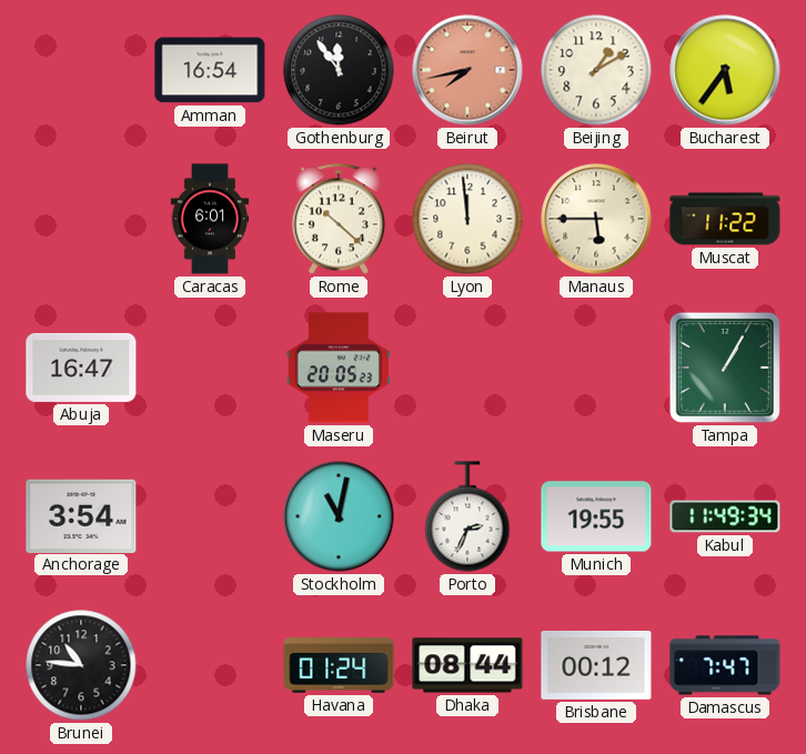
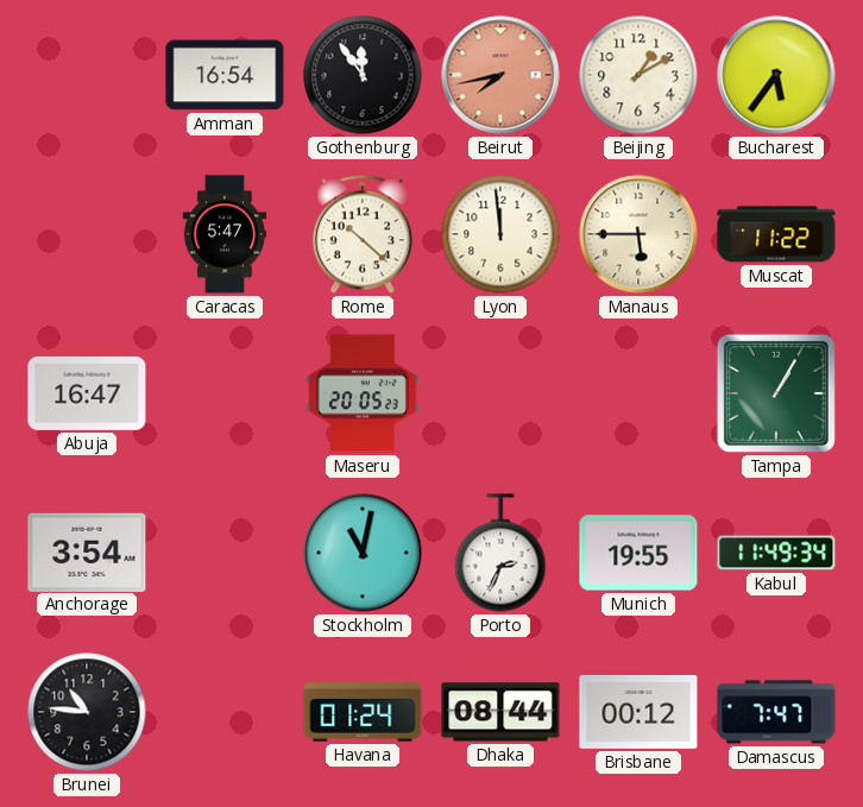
Caracas: 6:01 -> 5:47 (225, 234)
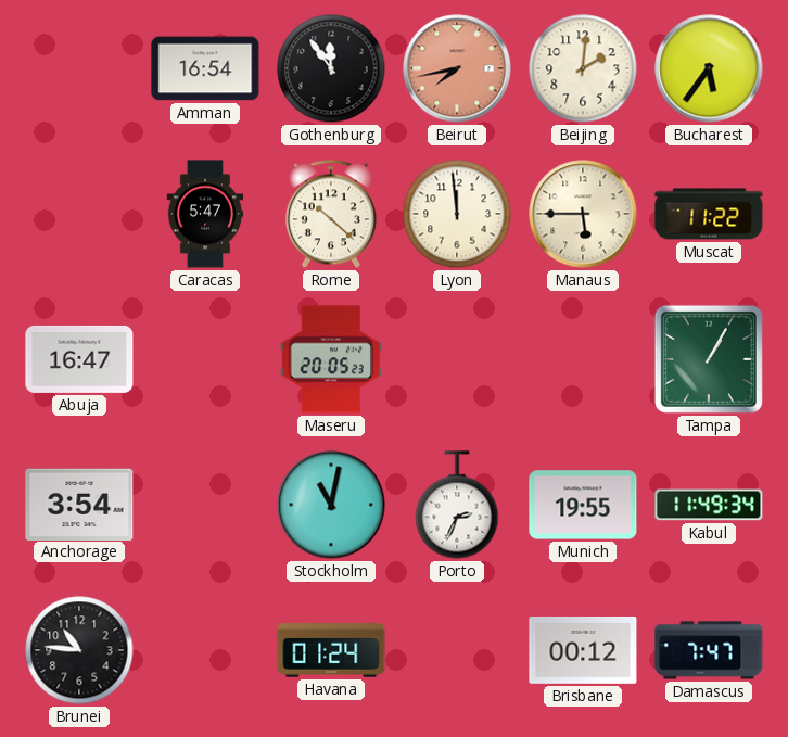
Beijing: 1:10 -> 2:01 (583, 68)
Dhaka: 08:44 -> none (500, 712)
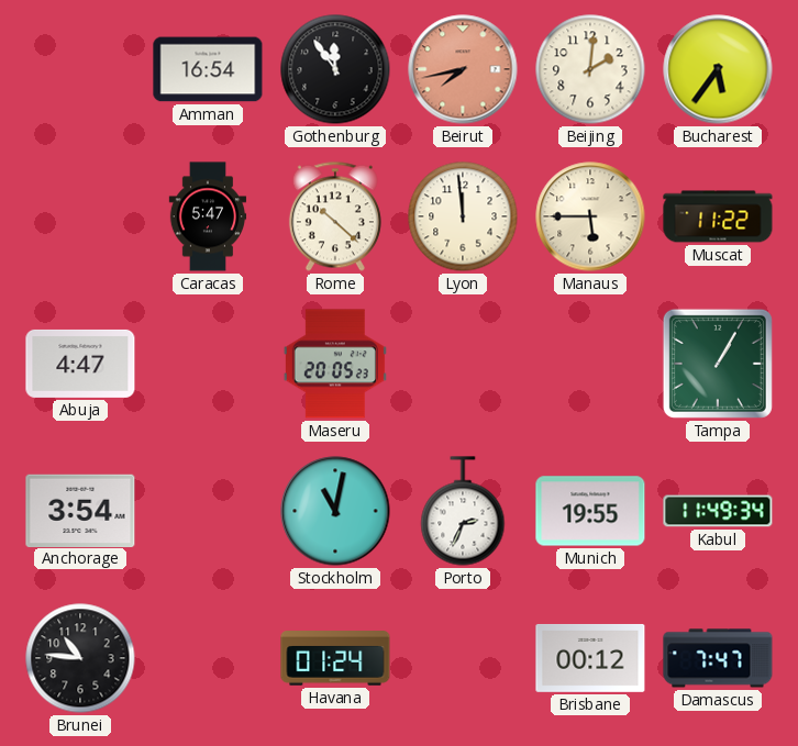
Abuja: 16:47 -> 4:47 (80, 364)
